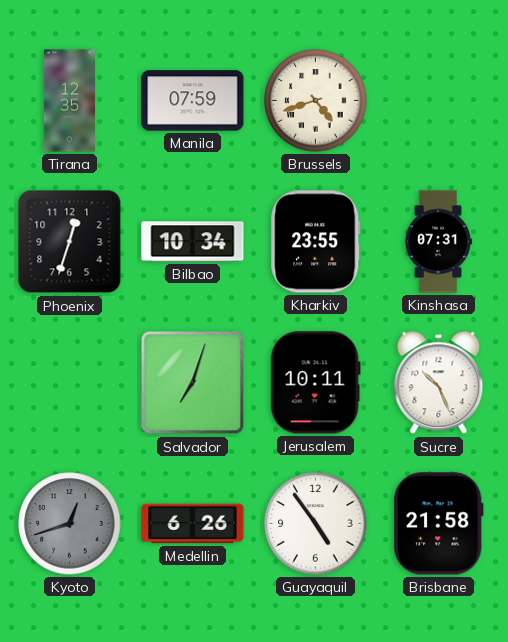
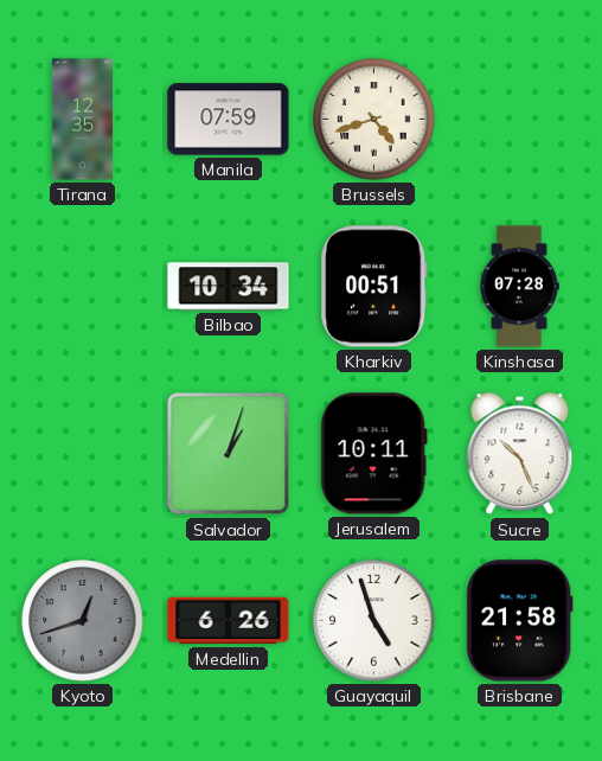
Phoenix: 12:33 -> none (70, 242)
Kharkiv: 23:55 -> 00:51 (374, 287)
Kinshasa: 07:31 -> 07:28 (519, 287)
Salvador: 7:03 -> 1:03 (229, 454)
Guayaquil: 4:54 -> 4:57 (374, 621)
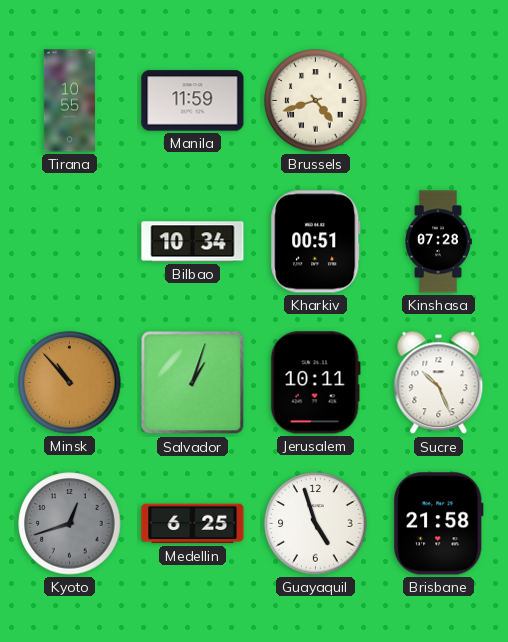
Tirana: 12:35 -> 10:55 (69, 101)
Manila: 07:59 -> 11:59 (193, 101)
Minsk: none -> 10:53 (70, 383)
Medellin: 6:26 -> 6:25 (193, 524)
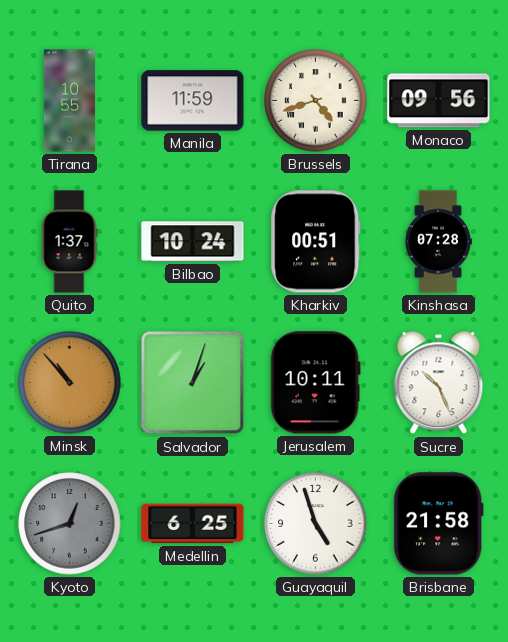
Monaco: none -> 09:56 (439, 101)
Quito: none -> 1:37 (69, 242)
Bilbao: 10:34 -> 10:24 (193, 242)
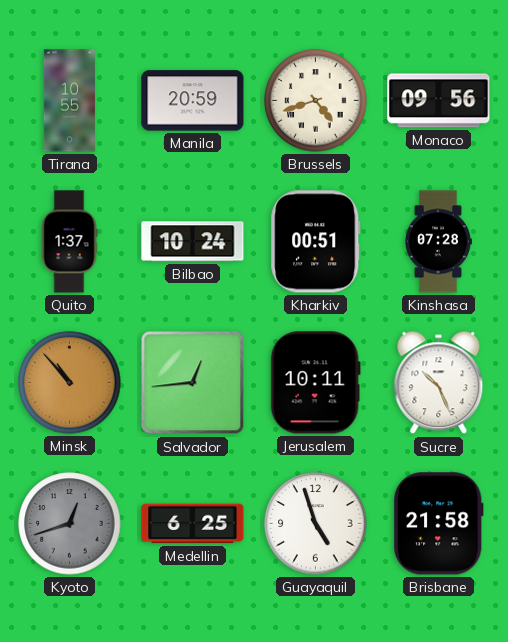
Manila: 11:59 -> 20:59 (193, 101)
Salvador: 1:03 -> 12:44 (193, 383)
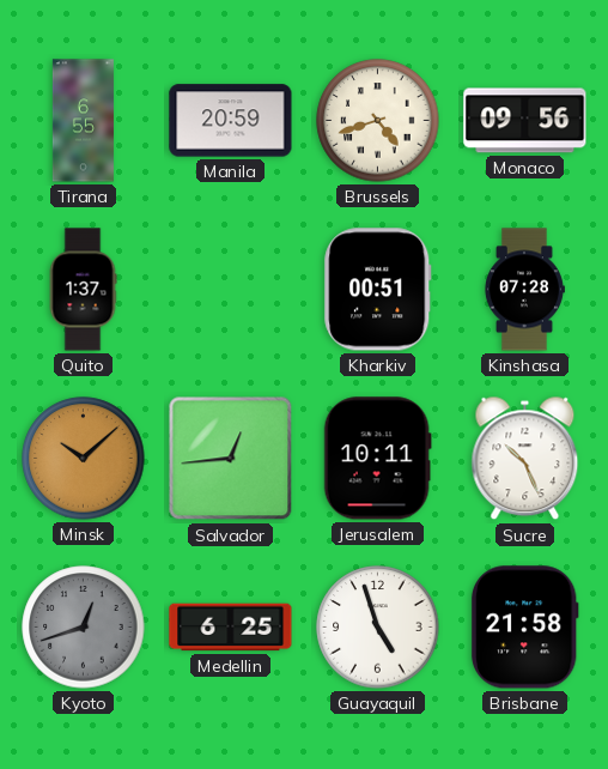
Tirana: 10:55 -> 6:55 (83, 121)
Bilbao: 10:24 -> none (193, 242)
Minsk: 10:53 -> 10:08 (84, 459)
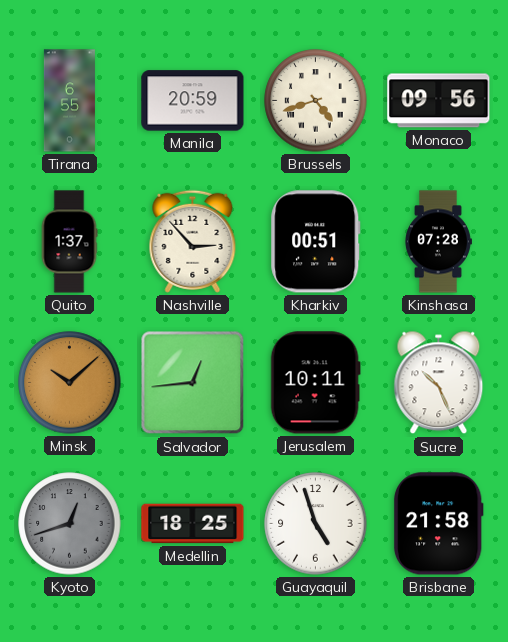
Nashville: none -> 2:53 (193, 241)
Medellin: 6:25 -> 18:25 (193, 524)
